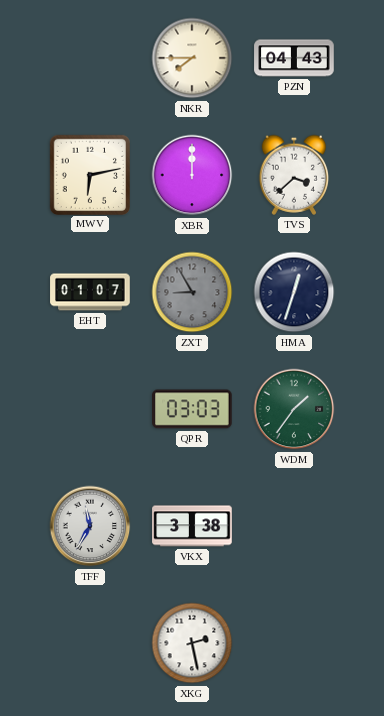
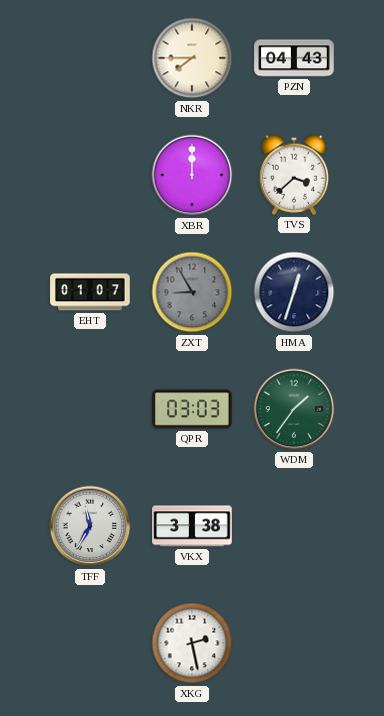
MWV: 6:13 -> none (89, 174)
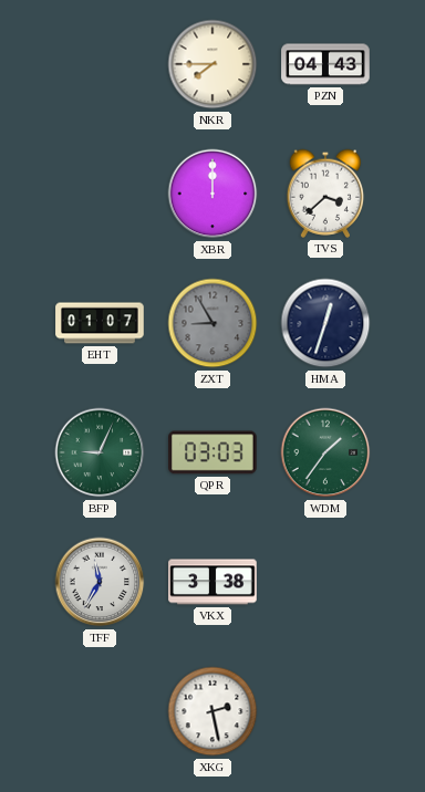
BFP: none -> 9:04 (100, 452)
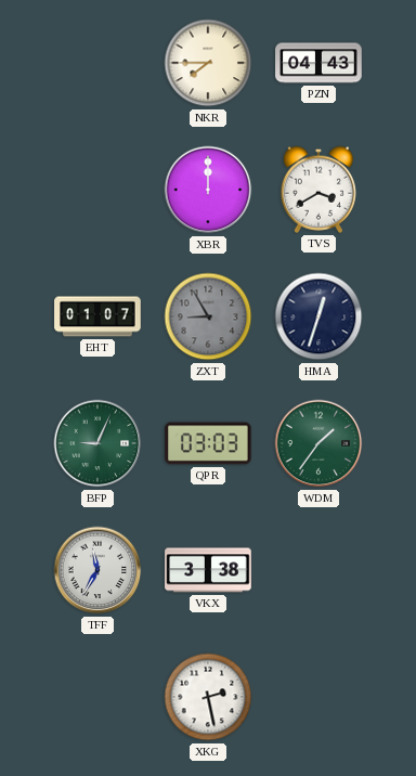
TVS: 3:38 -> 3:40 (318, 190)
